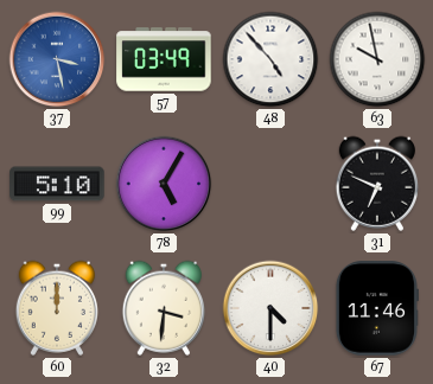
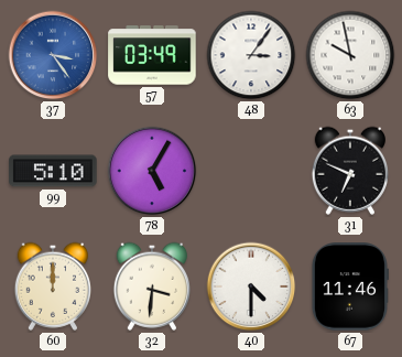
37: 3:28 -> 3:24 (53, 55)
48: 4:53 -> 3:06 (251, 55)
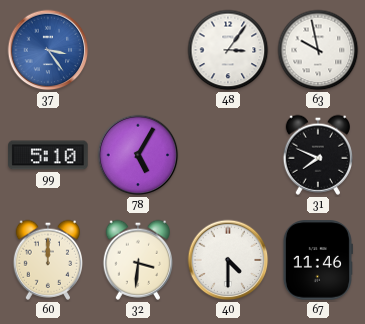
57: 03:49 -> none (152, 55)
31: 6:49 -> 7:49 (317, 155)
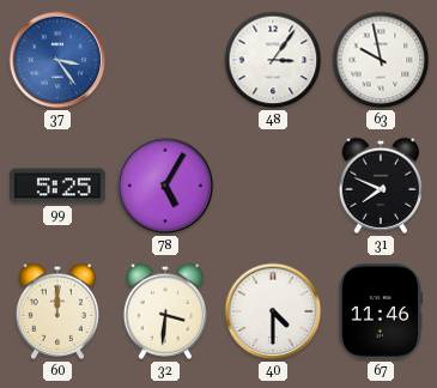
99: 5:10 -> 5:25 (57, 186)
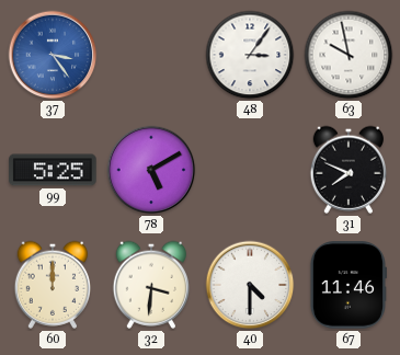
78: 5:05 -> 5:10 (151, 170)
